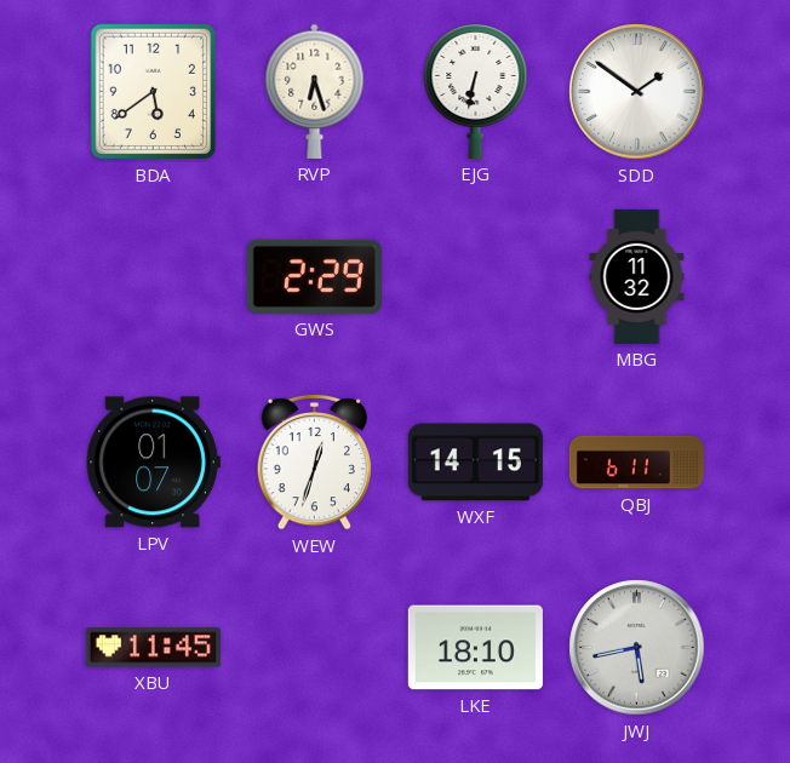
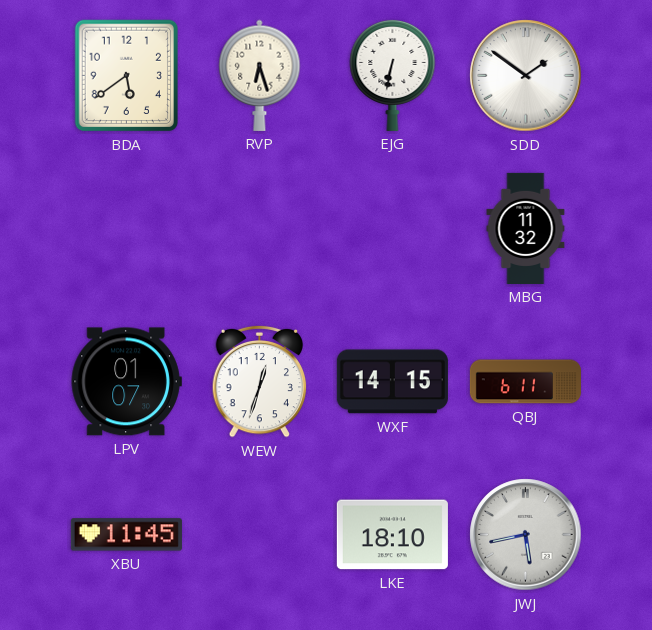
GWS: 2:29 -> none (314, 276)
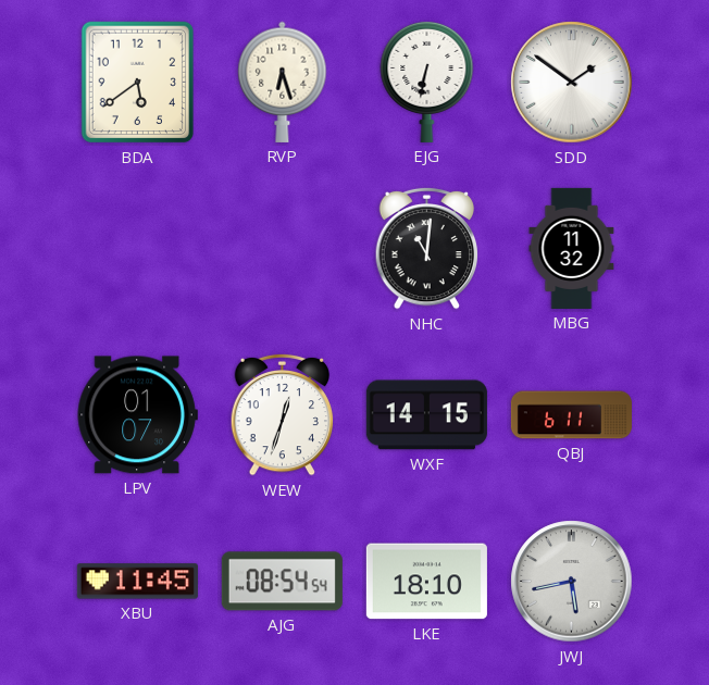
NHC: none -> 11:01 (427, 248)
AJG: none -> 08:54 (282, 582)
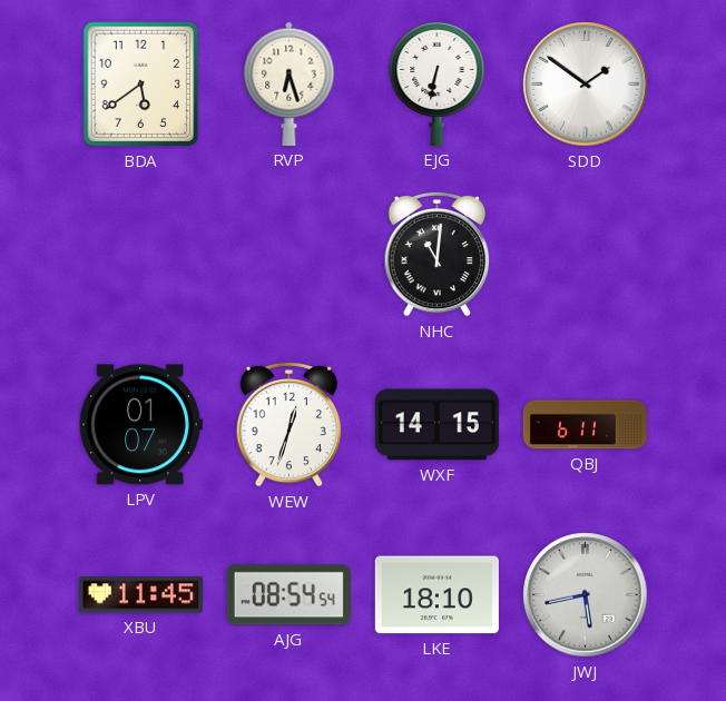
MBG: 11:32 -> none (572, 248)
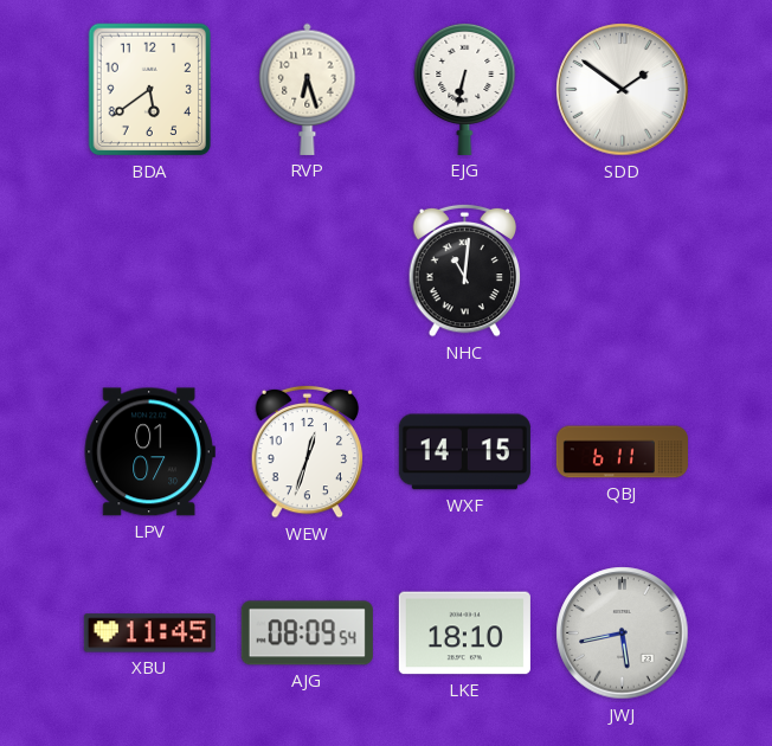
AJG: 08:54 -> 08:09 (307, 634)
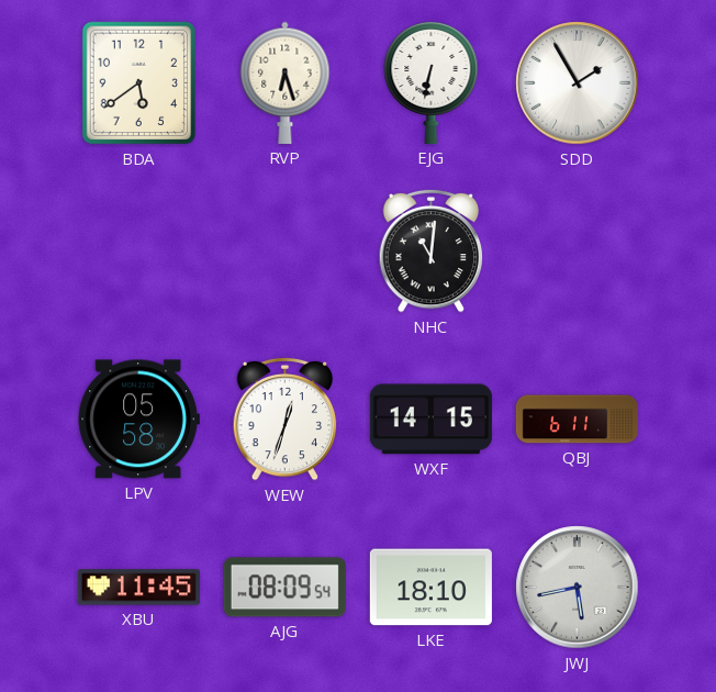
SDD: 1:51 -> 1:55 (578, 83)
LPV: 01:07 -> 05:58 (138, 420)
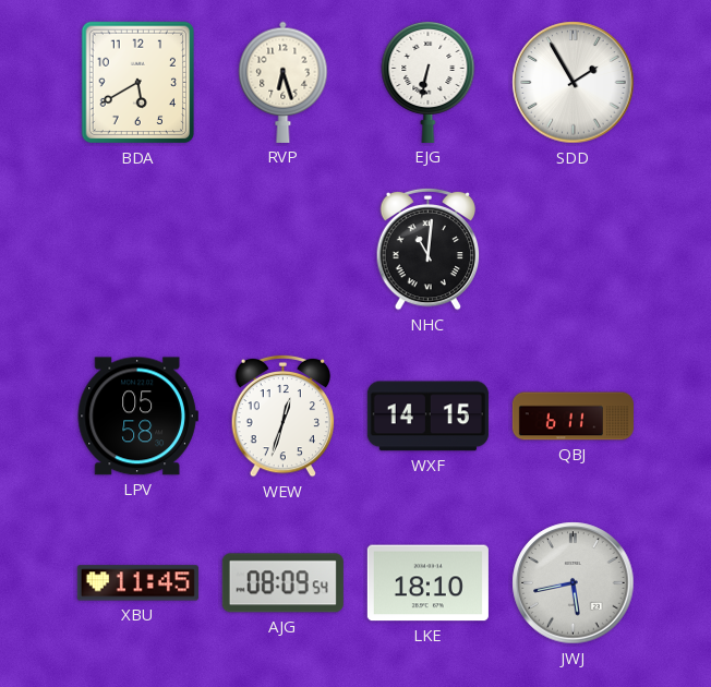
BDA: 5:39 -> 5:40 (138, 83)
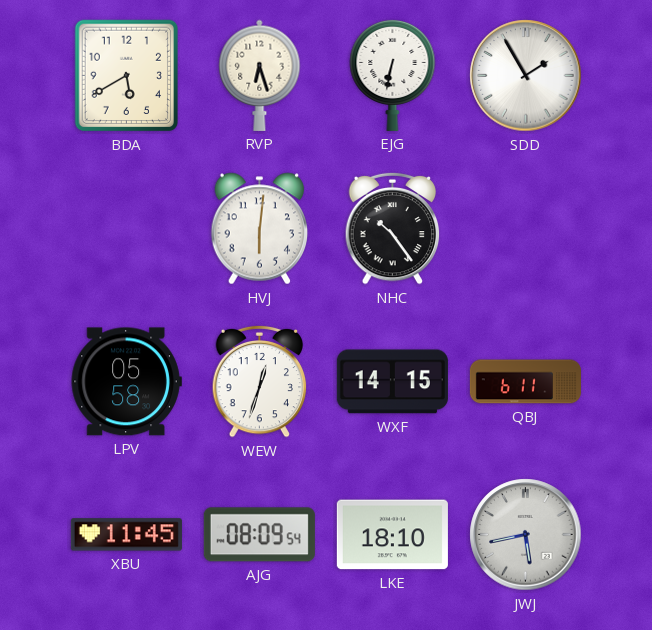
HVJ: none -> 6:01 (260, 229)
NHC: 11:01 -> 10:24 (393, 228)
